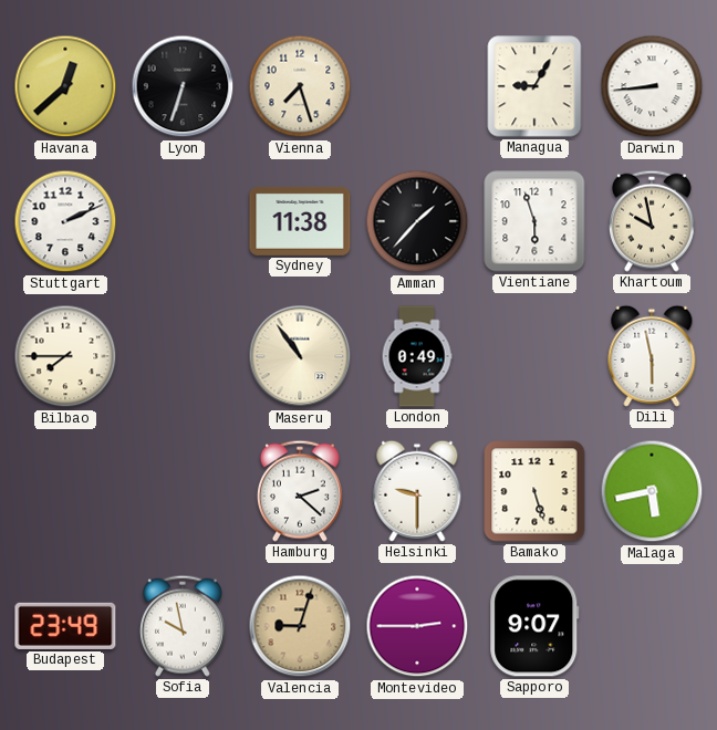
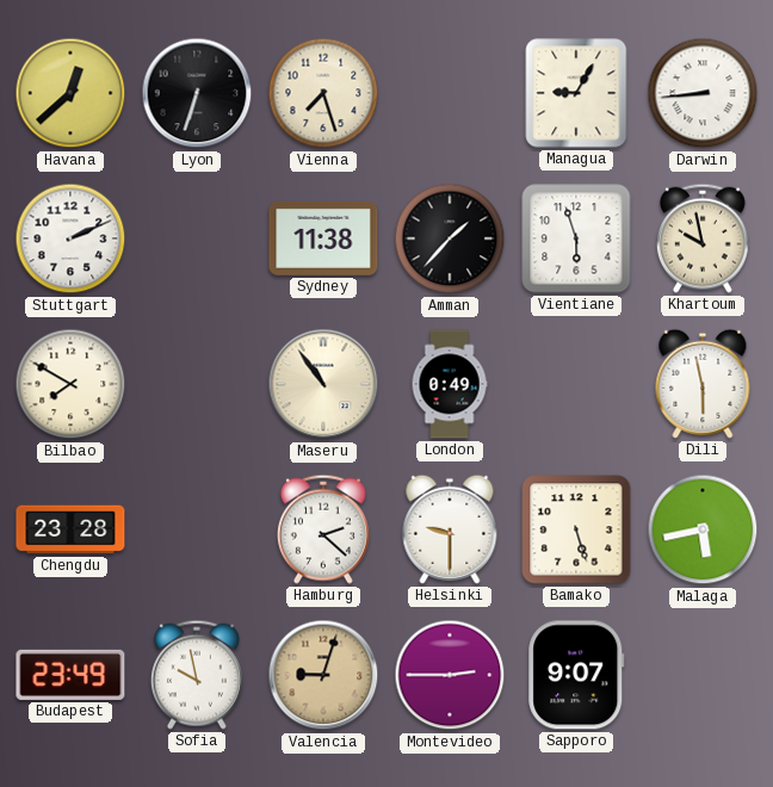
Bilbao: 7:45 -> 7:50 (70, 384)
Chengdu: none -> 23:28 (70, 529)
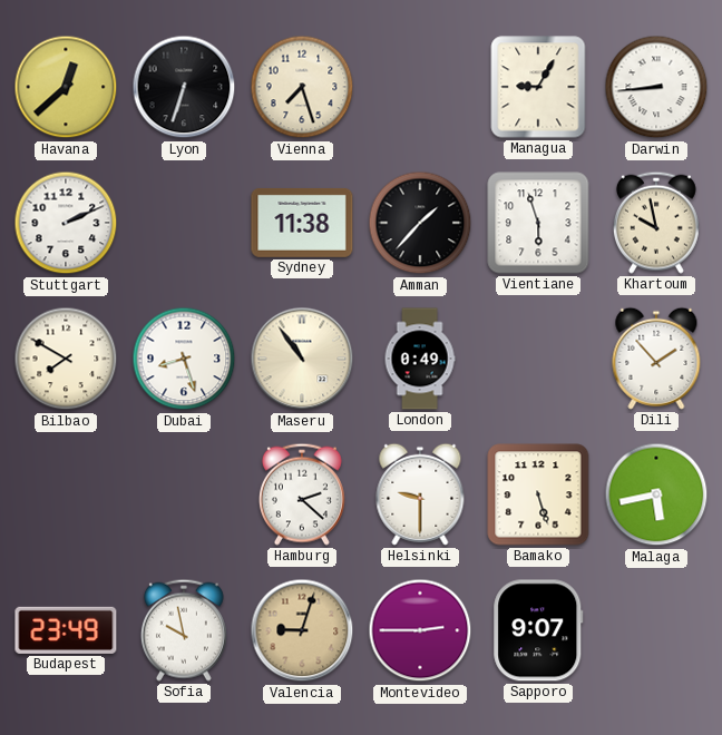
Dubai: none -> 8:27 (184, 359)
Dili: 5:58 -> 1:53 (656, 359)
Chengdu: 23:28 -> none (70, 529)
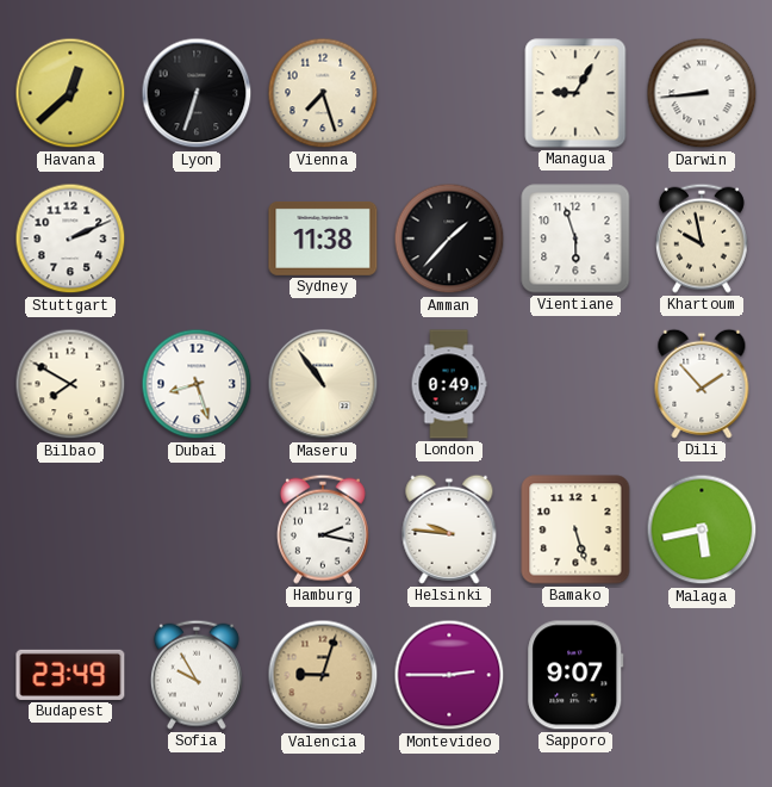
Hamburg: 2:22 -> 2:17 (323, 529)
Helsinki: 9:30 -> 9:46 (449, 529)
Sofia: 9:58 -> 9:55 (197, 675)
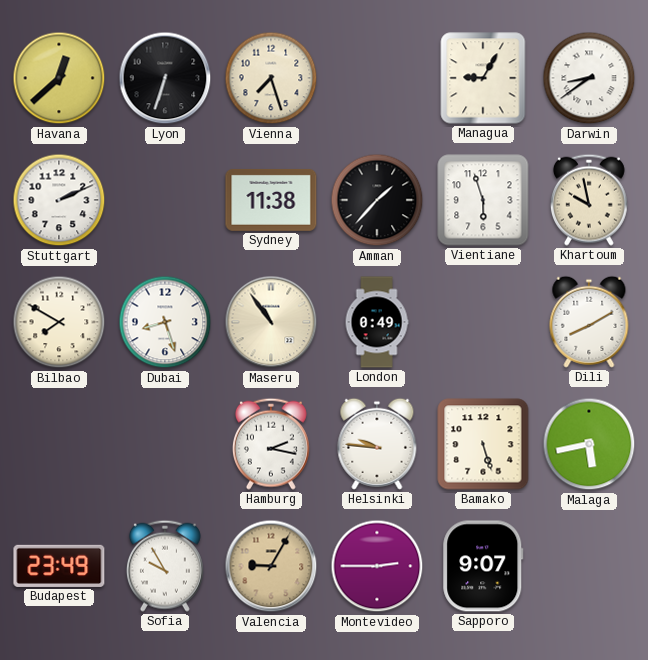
Darwin: 8:44 -> 8:39 (589, 78)
Dili: 1:53 -> 8:10 (589, 322)
Valencia: 9:03 -> 9:05 (271, 566)
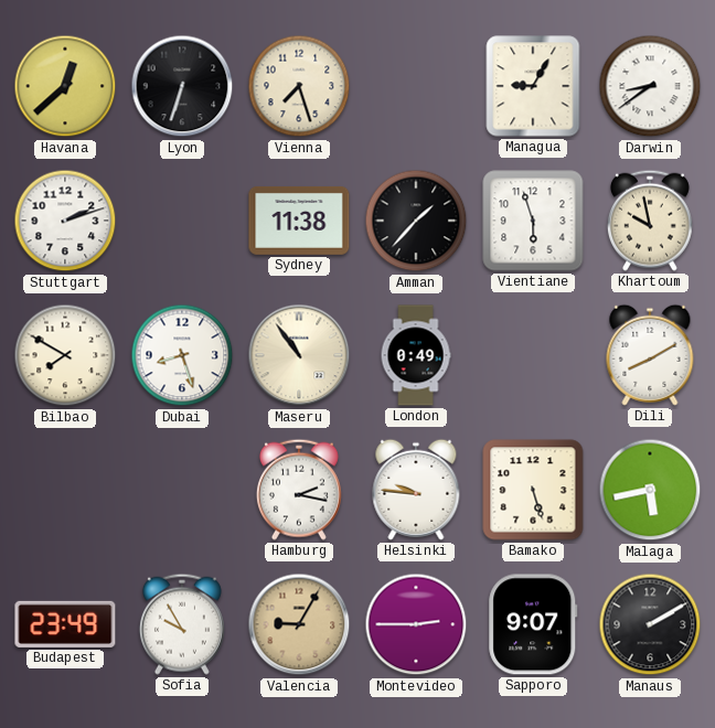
Stuttgart: 2:11 -> 2:12 (65, 221)
Manaus: none -> 2:10 (650, 624)
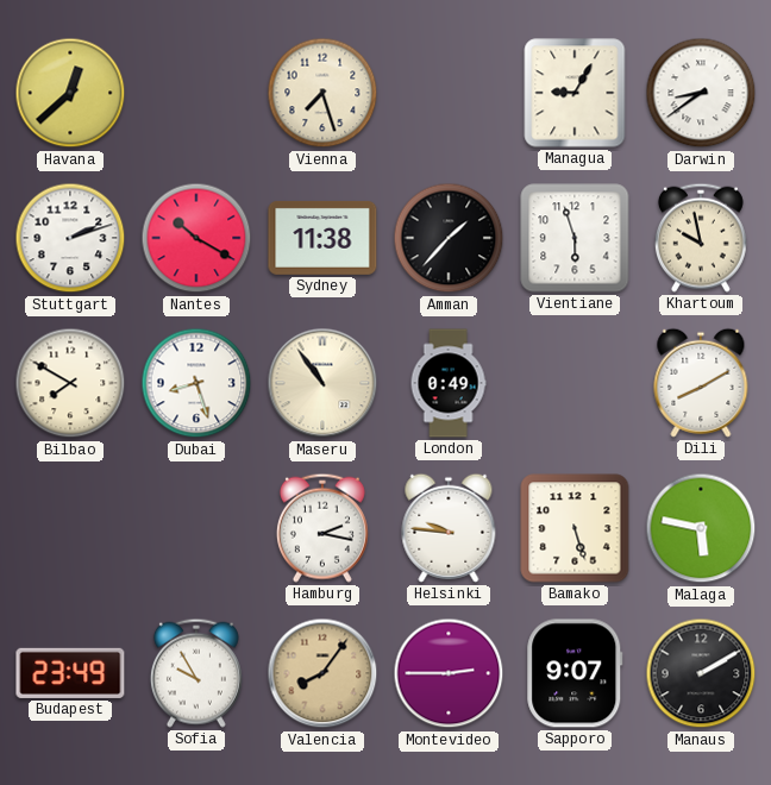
Lyon: 6:33 -> none (182, 86)
Nantes: none -> 10:20 (196, 238)
Malaga: 5:43 -> 5:47 (701, 528)
Valencia: 9:05 -> 8:06 (322, 673)
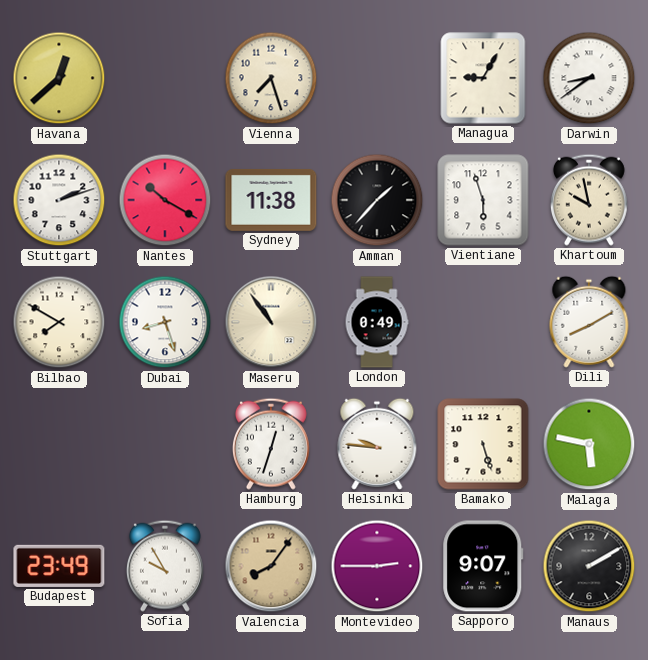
Hamburg: 2:17 -> 12:33 (271, 444)
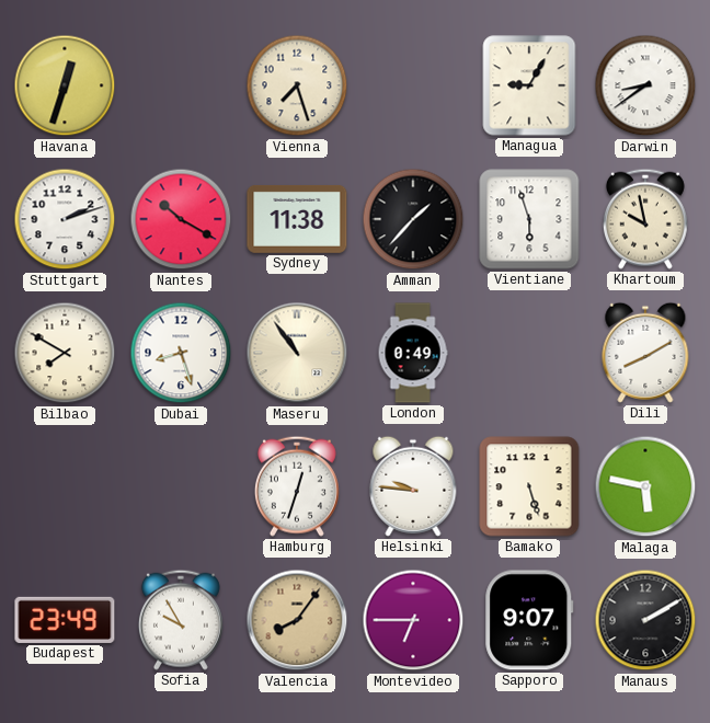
Havana: 12:38 -> 12:33 (65, 85)
Montevideo: 2:45 -> 6:45 (413, 620)
